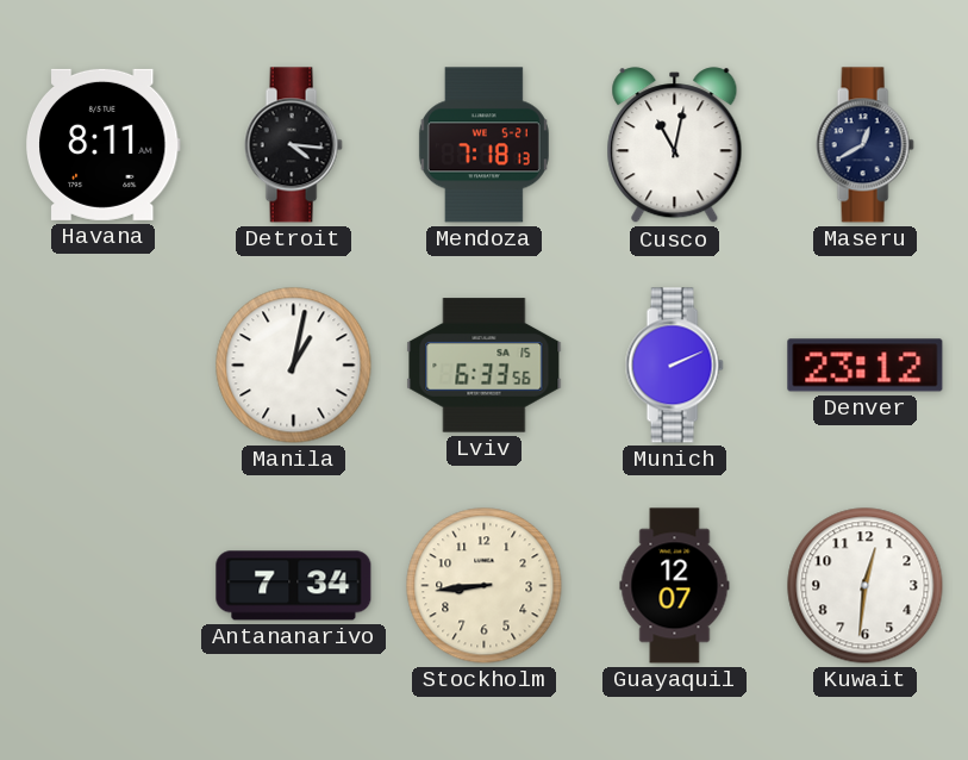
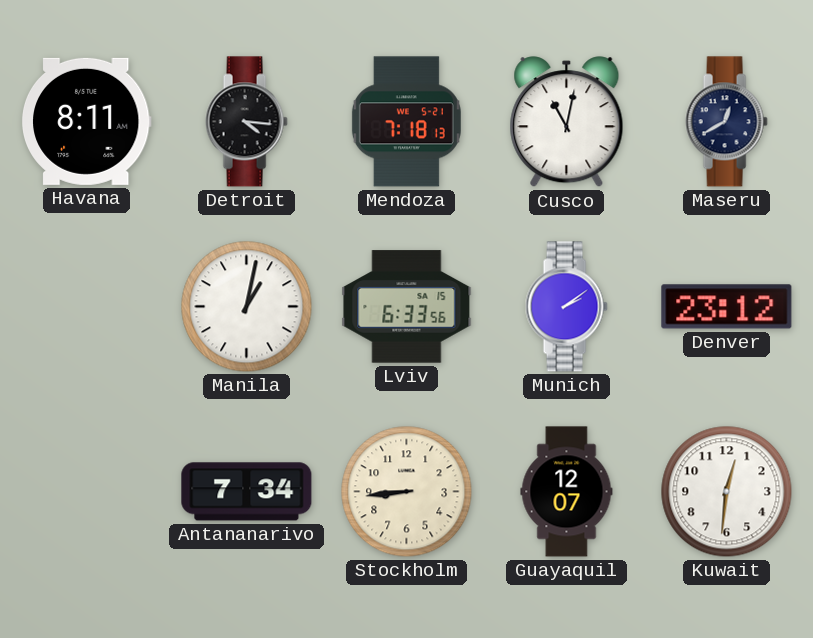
Munich: 2:11 -> 2:09 (566, 307)
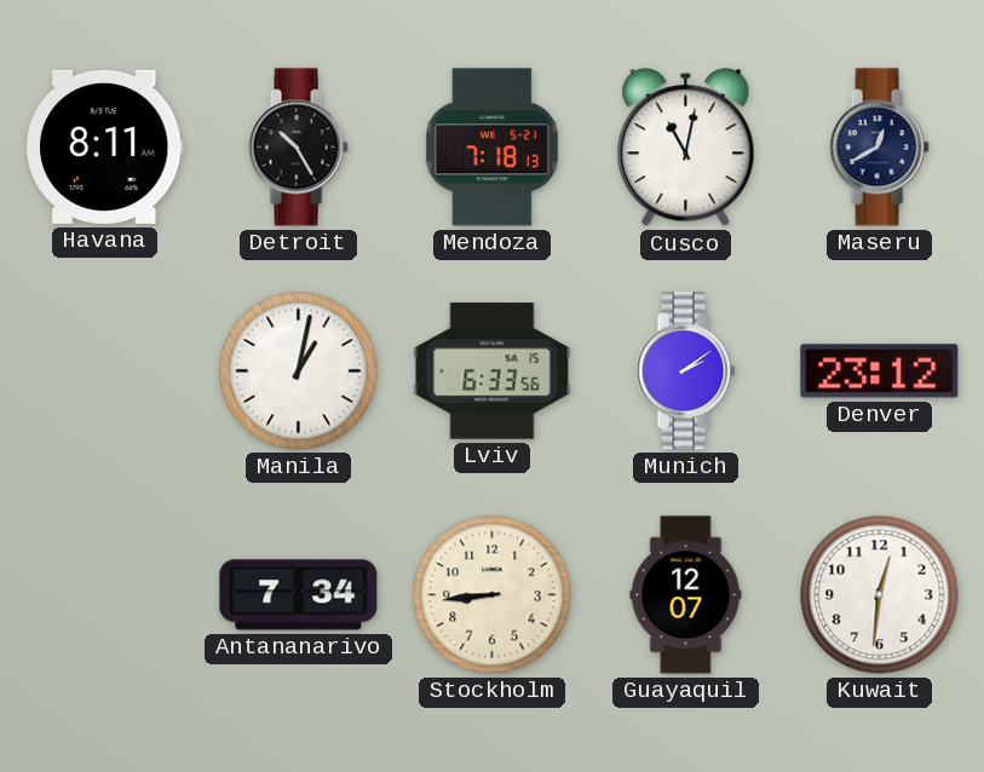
Detroit: 4:16 -> 10:25 (298, 148)
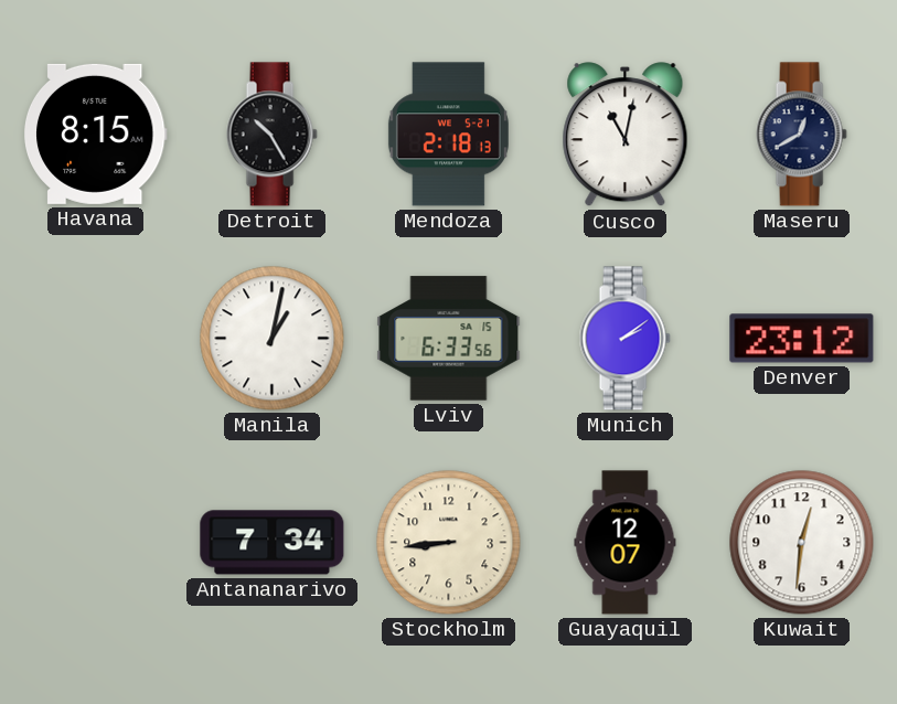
Havana: 8:11 -> 8:15 (95, 134)
Mendoza: 7:18 -> 2:18 (448, 135)
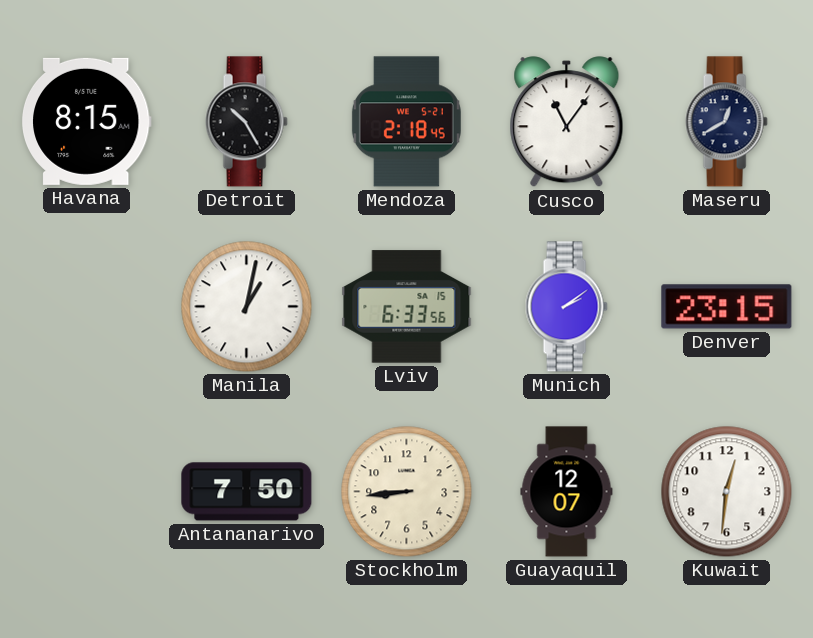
Mendoza: 2:18:13 -> 2:18:45 (406, 122)
Cusco: 11:02 -> 11:06 (567, 122)
Denver: 23:12 -> 23:15 (727, 307)
Antananarivo: 7:34 -> 7:50 (247, 492)
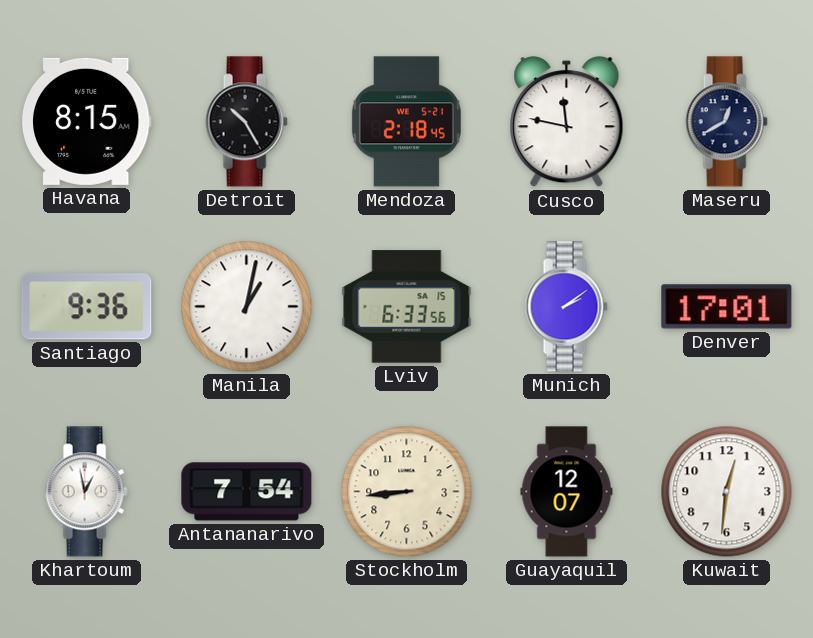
Cusco: 11:06 -> 11:47 (567, 122)
Santiago: none -> 9:36 (87, 307)
Denver: 23:15 -> 17:01 (727, 307)
Khartoum: none -> 12:58 (86, 492)
Antananarivo: 7:50 -> 7:54 (247, 492)
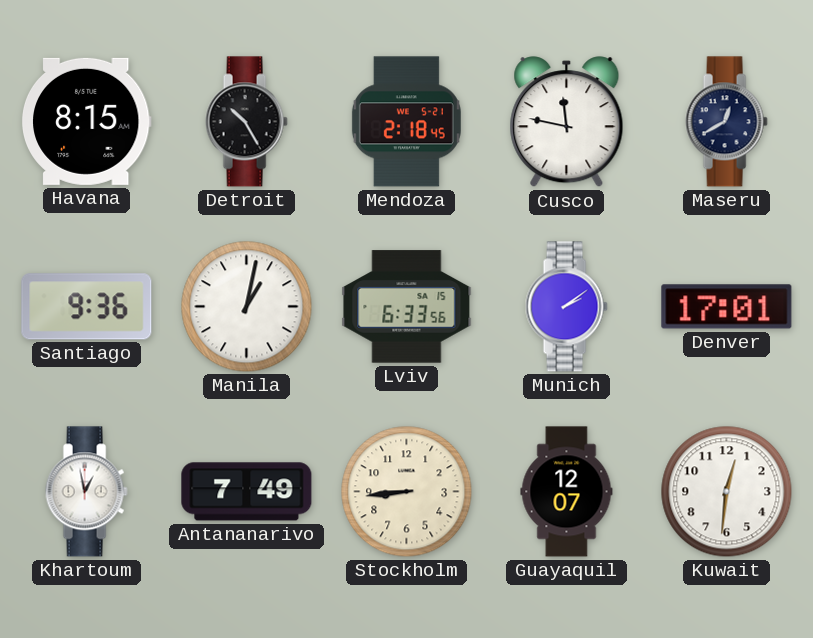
Antananarivo: 7:54 -> 7:49 (247, 492)
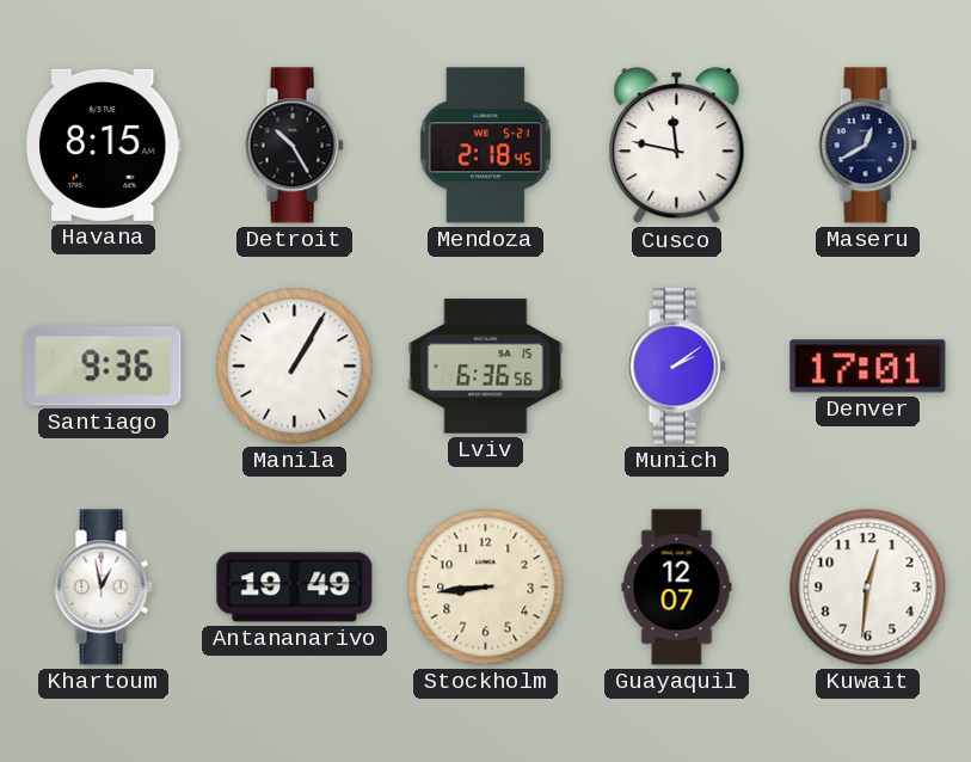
Manila: 1:02 -> 1:05 (295, 367)
Lviv: 6:33 -> 6:36 (486, 367)
Antananarivo: 7:49 -> 19:49 (295, 588)
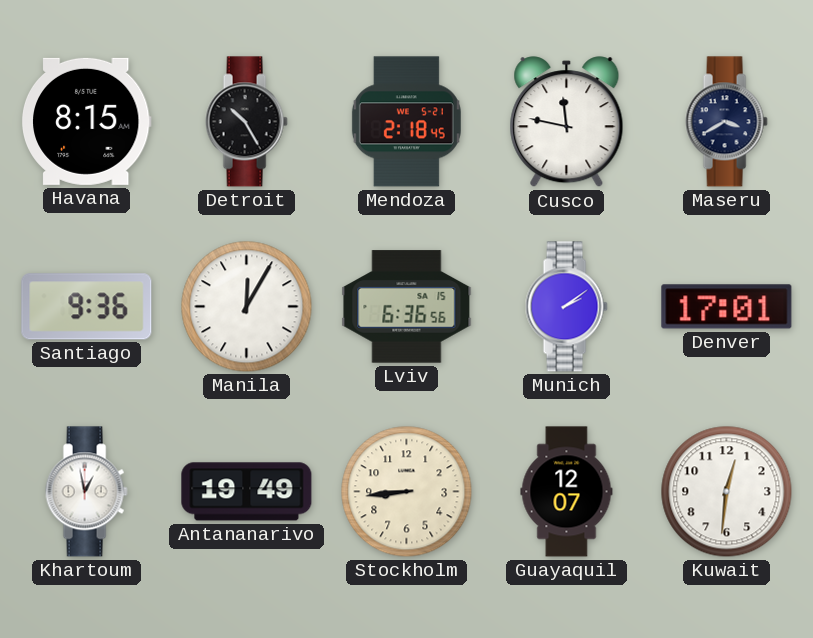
Maseru: 12:40 -> 3:40 (726, 122)
Manila: 1:05 -> 12:05 (247, 307)
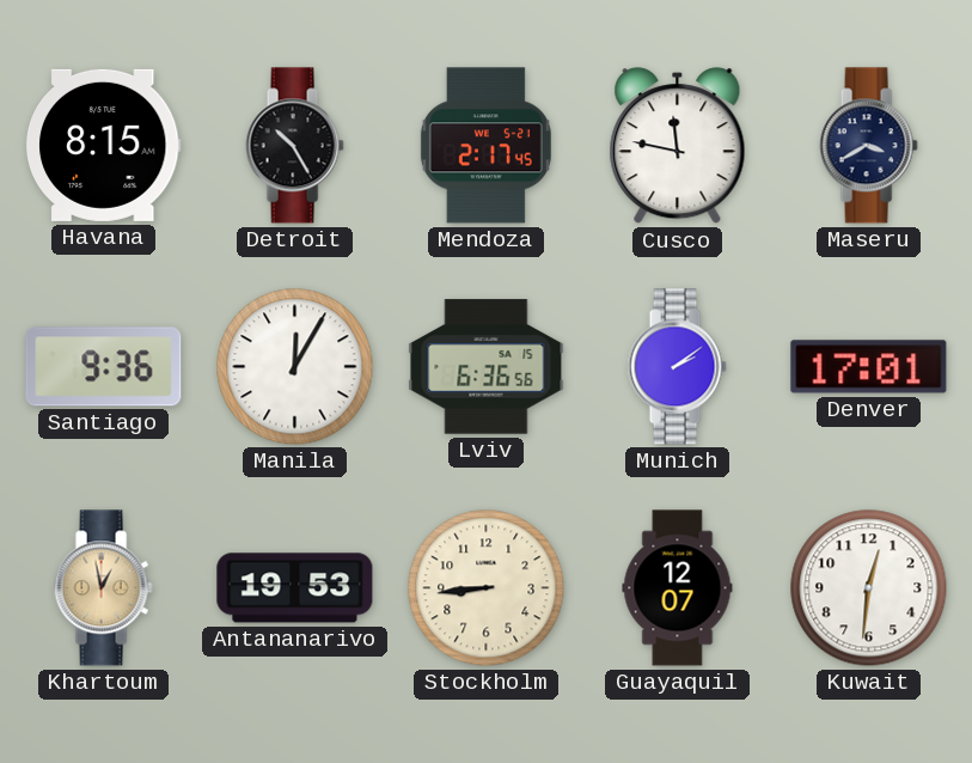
Mendoza: 2:18 -> 2:17 (485, 146)
Khartoum dial: white -> champagne (103, 588)
Antananarivo: 19:49 -> 19:53 (295, 588)
